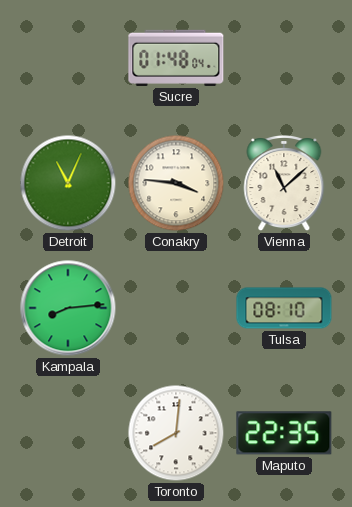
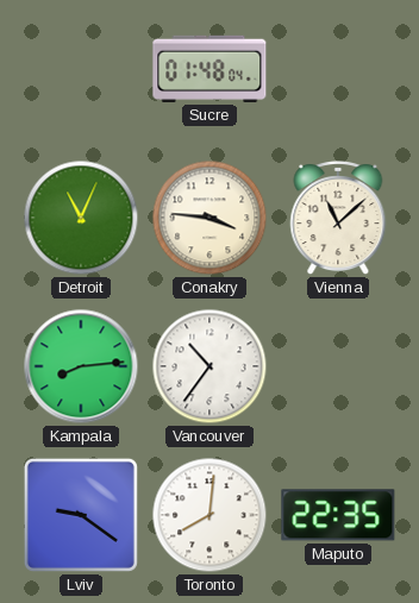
Vancouver: none -> 10:36 (209, 366)
Tulsa: 08:10 -> none (284, 308)
Lviv: none -> 9:21 (81, 515)
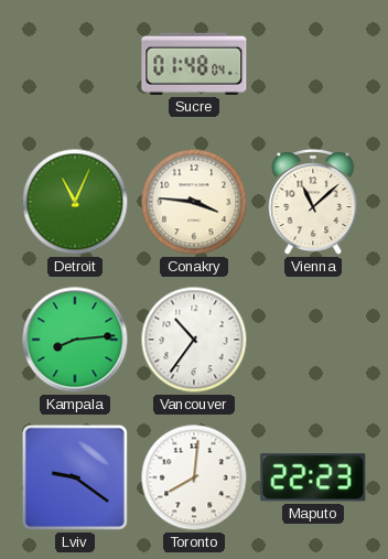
Maputo: 22:35 -> 22:23 (313, 477)
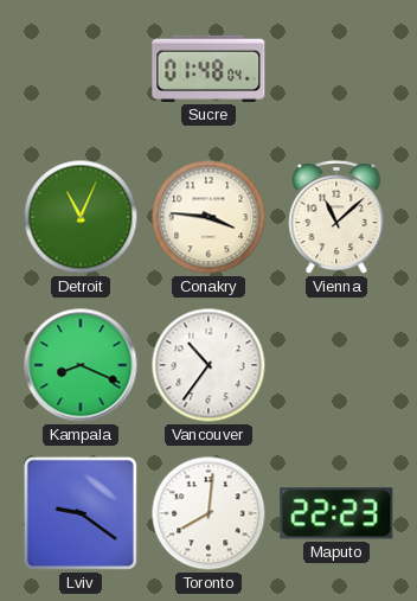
Kampala: 8:14 -> 8:19 (81, 365)
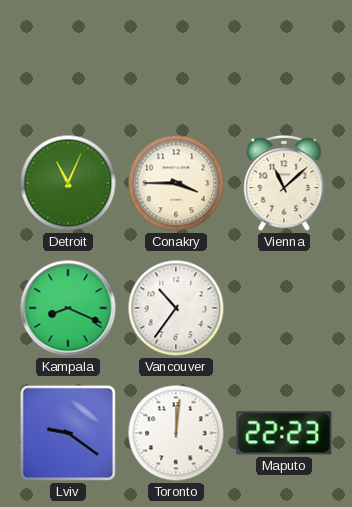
Sucre: 01:48 -> none (208, 69)
Conakry: 3:46 -> 3:45 (176, 183)
Toronto: 8:01 -> 12:01 (176, 433)
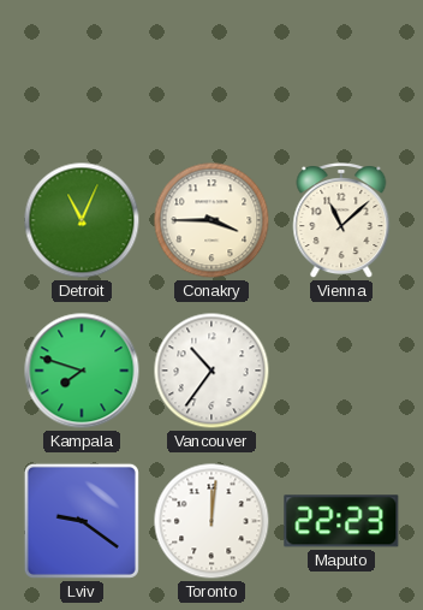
Kampala: 8:19 -> 7:48 (82, 371)
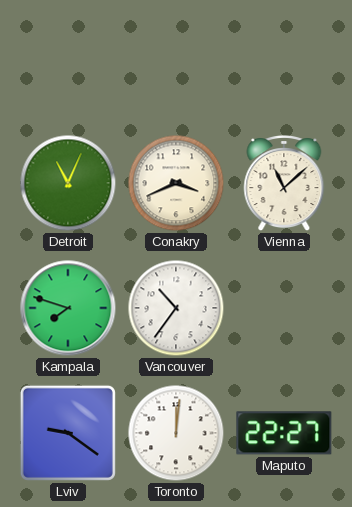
Conakry: 3:45 -> 3:41 (176, 183)
Maputo: 22:23 -> 22:27 (284, 433)
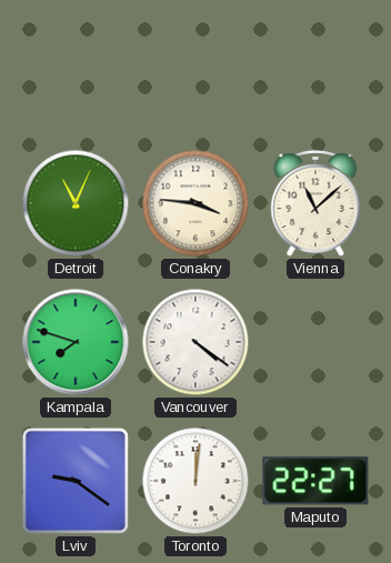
Conakry: 3:41 -> 3:46 (195, 203)
Vancouver: 10:36 -> 4:21 (195, 342)
